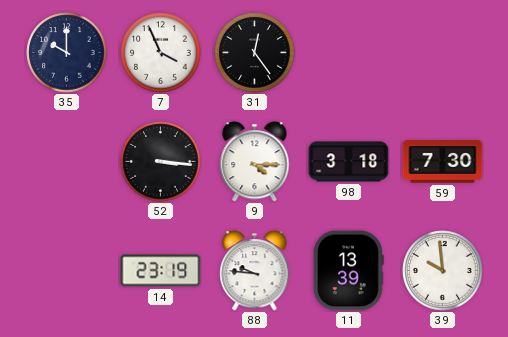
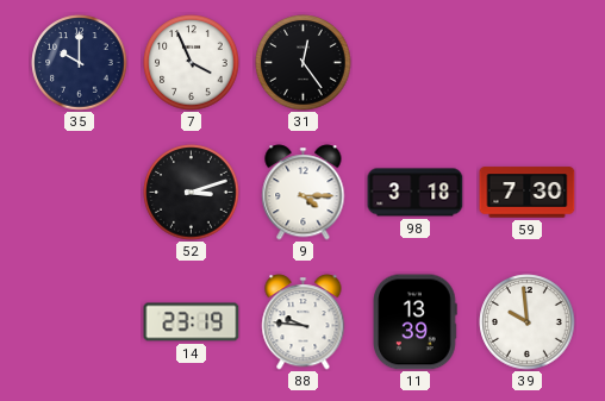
52: 3:16 -> 3:12 (192, 193)
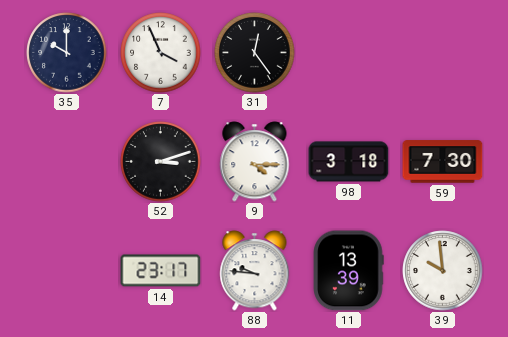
14: 23:19 -> 23:17 (161, 271)
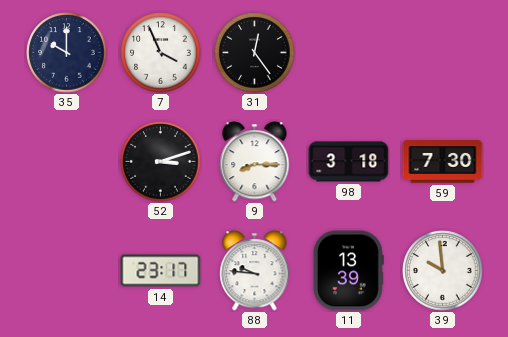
9: 4:15 -> 8:15 (255, 162)
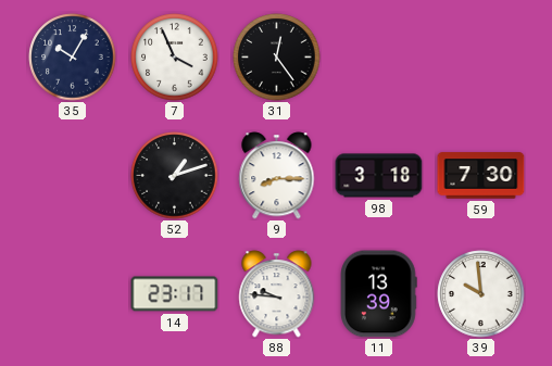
35: 10:00 -> 10:05 (73, 58)
52: 3:12 -> 1:12 (175, 176)
